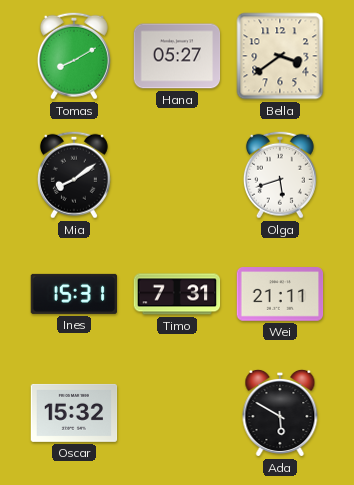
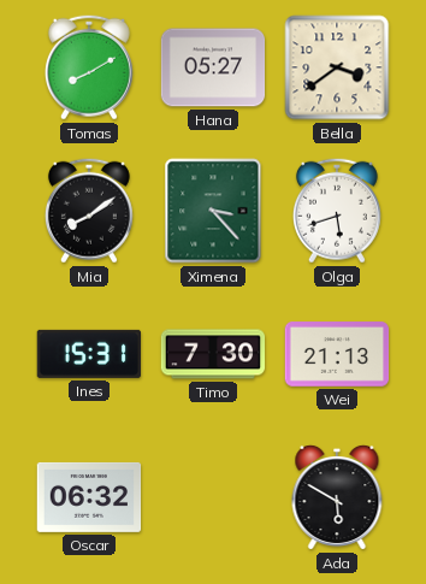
Ximena: none -> 3:23 (213, 211)
Timo: 7:31 -> 7:30 (213, 354)
Wei: 21:11 -> 21:13 (337, 354)
Oscar: 15:32 -> 06:32 (89, 497)
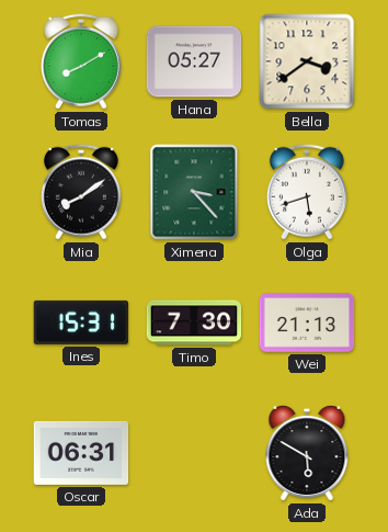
Oscar: 06:32 -> 06:31 (81, 453)
